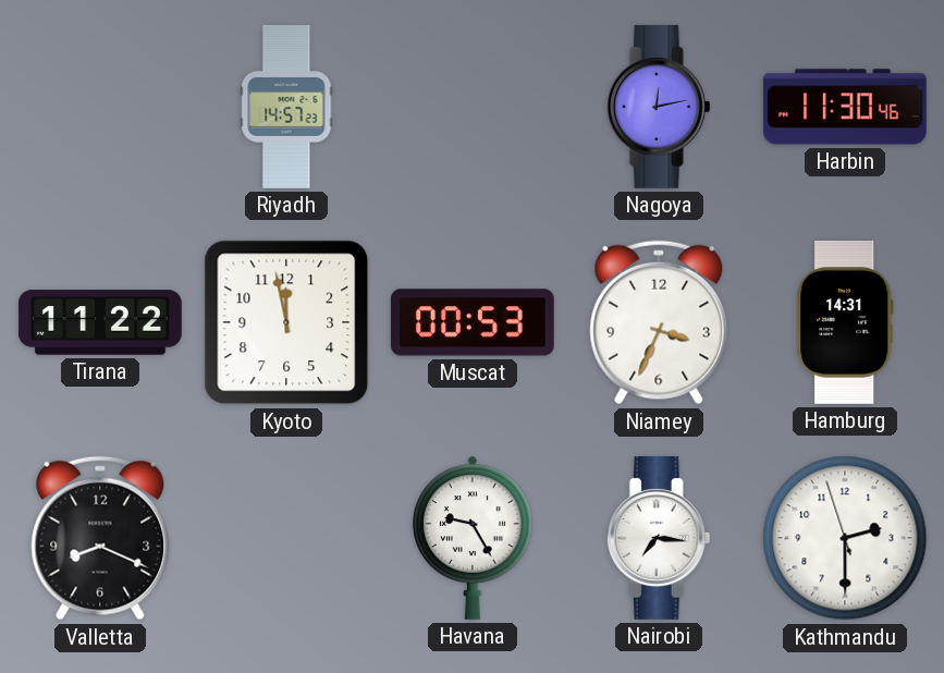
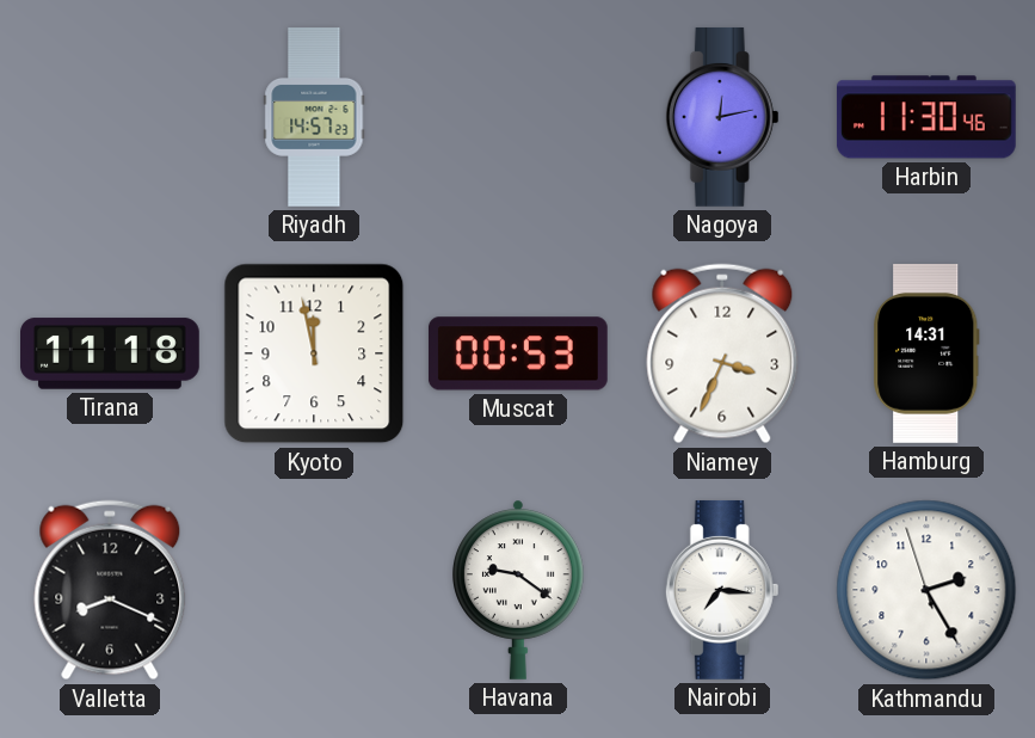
Tirana: 11:22 -> 11:18 (111, 353)
Havana: 9:25 -> 9:21 (518, 590)
Kathmandu: 2:29 -> 2:24 (926, 590)
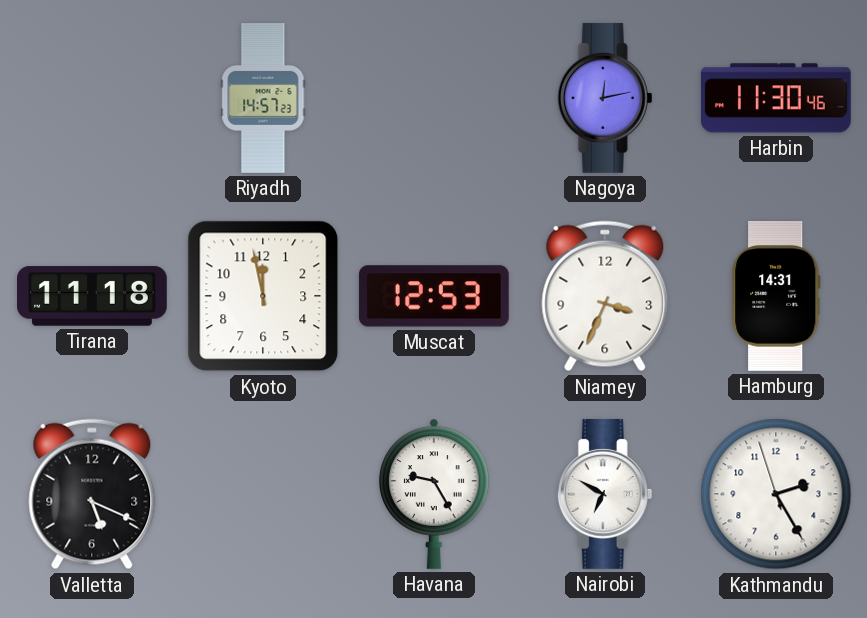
Muscat: 00:53 -> 12:53 (434, 296)
Valletta: 8:19 -> 5:19 (92, 494)
Havana: 9:21 -> 9:25 (434, 494)
Nairobi: 7:16 -> 6:50 (605, 494)
